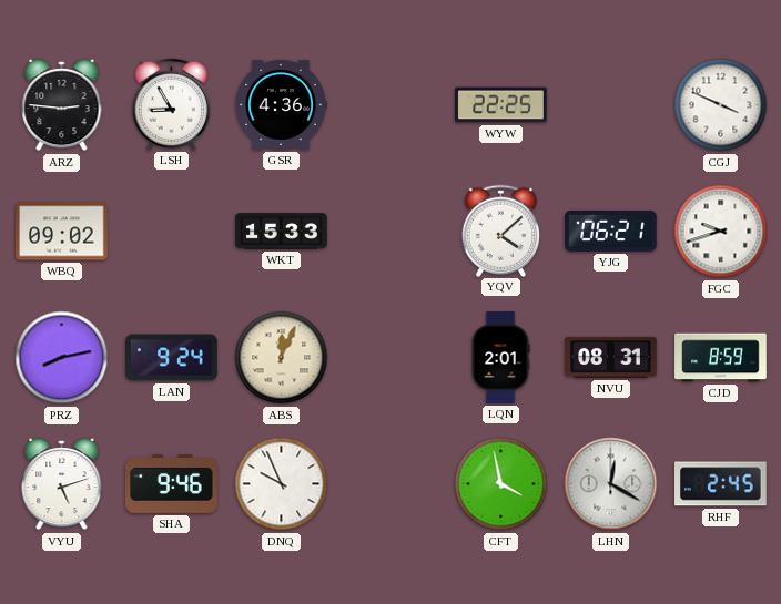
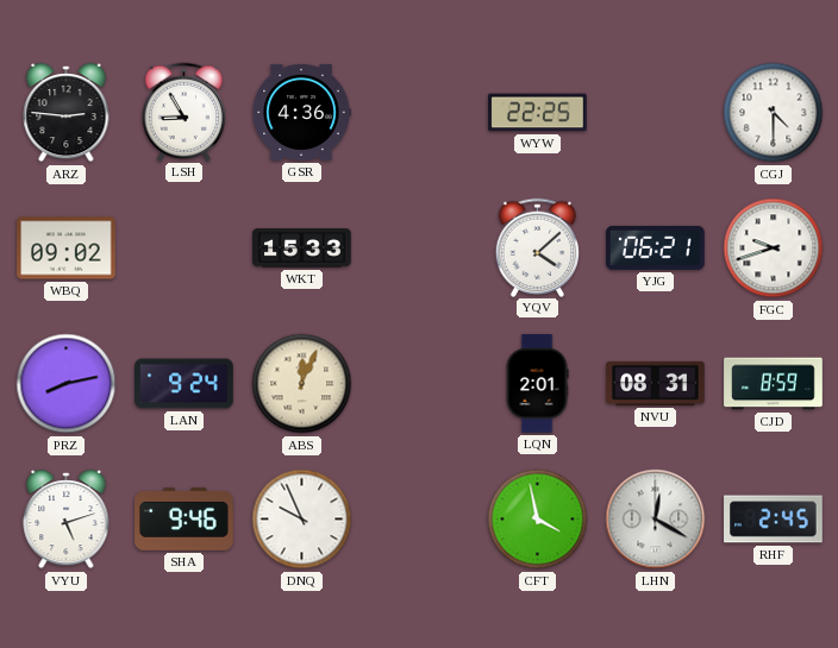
CGJ: 3:49 -> 4:30 (774, 113)
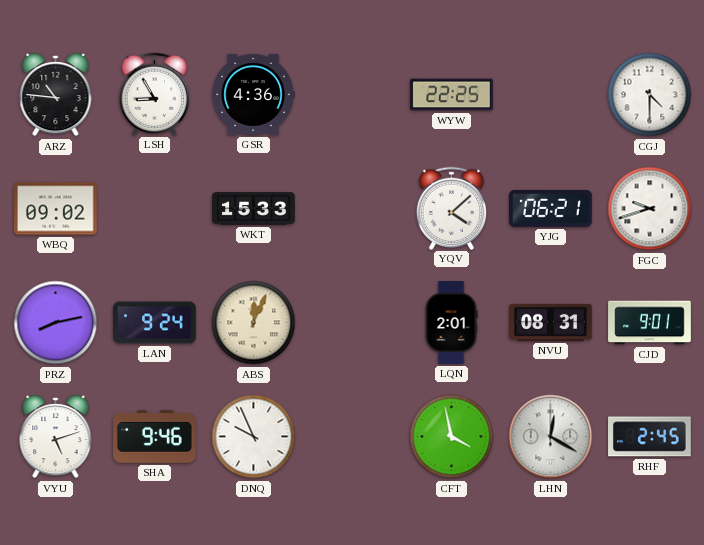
ARZ: 2:46 -> 10:46 (56, 96)
CJD: 8:59 -> 9:01 (650, 323)
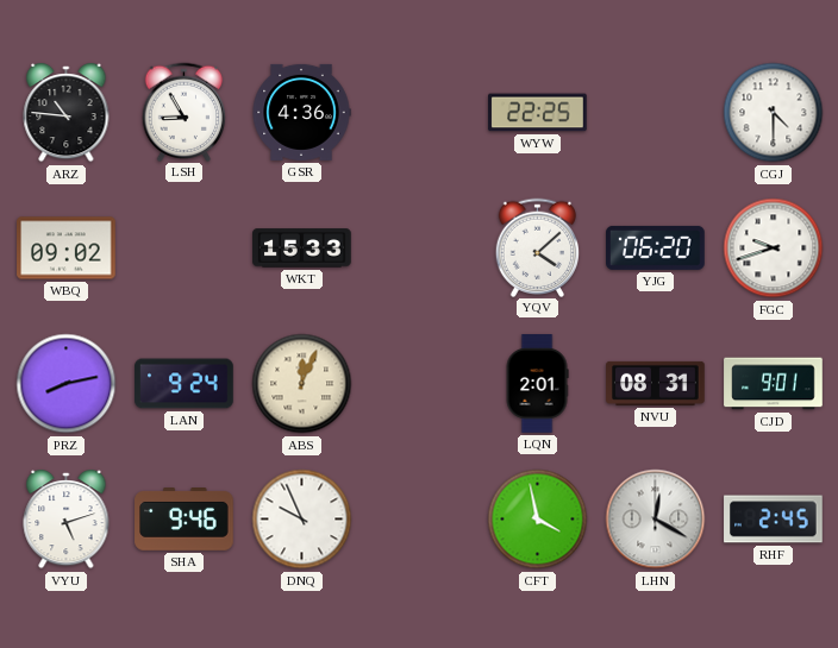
YJG: 06:21 -> 06:20 (656, 247)
